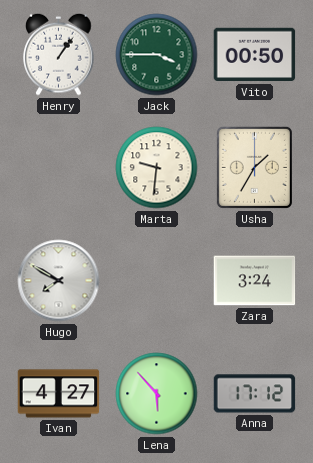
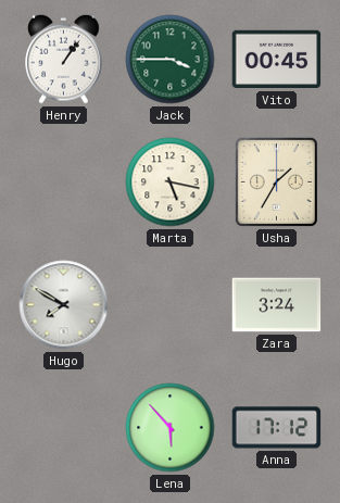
Vito: 00:50 -> 00:45 (277, 60)
Marta: 9:31 -> 5:17 (171, 183)
Ivan: 4:27 -> none (59, 394)
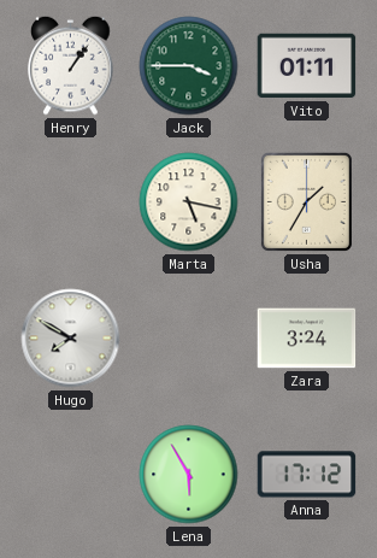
Vito: 00:45 -> 01:11 (307, 66)
Lena: 5:53 -> 5:55 (189, 475)
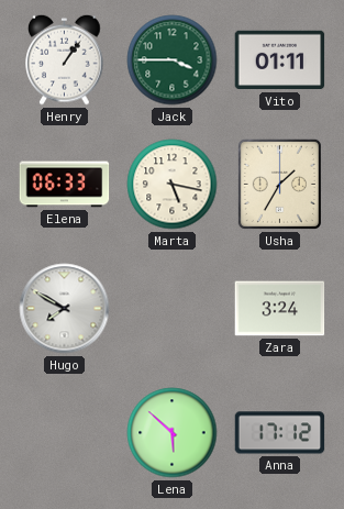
Elena: none -> 06:33 (65, 185)
Lena: 5:55 -> 5:52 (173, 433)
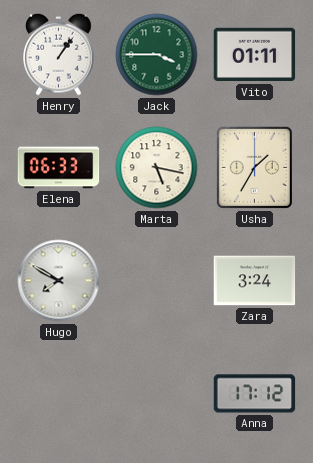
Lena: 5:52 -> none (173, 433)
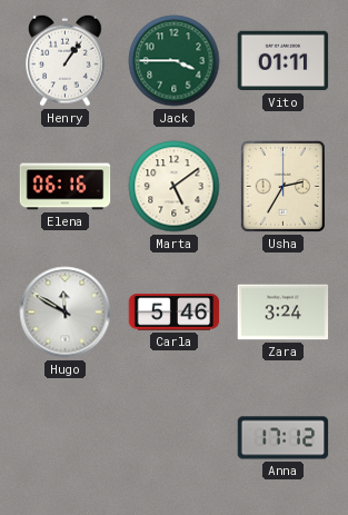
Elena: 06:33 -> 06:16 (66, 187)
Marta: 5:17 -> 5:09 (175, 187)
Usha: 1:35 -> 2:35 (282, 186)
Hugo: 7:50 -> 11:50 (66, 313)
Carla: none -> 5:46 (175, 313)
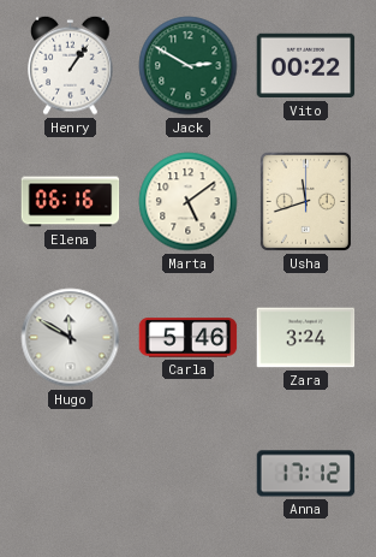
Jack: 3:45 -> 2:50 (189, 66)
Vito: 01:11 -> 00:22 (306, 66)
Usha: 2:35 -> 11:42 (305, 201)
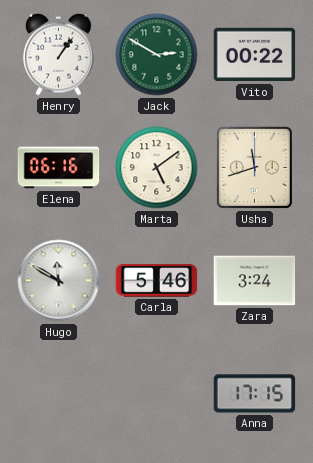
Anna: 17:12 -> 17:15 (255, 394)
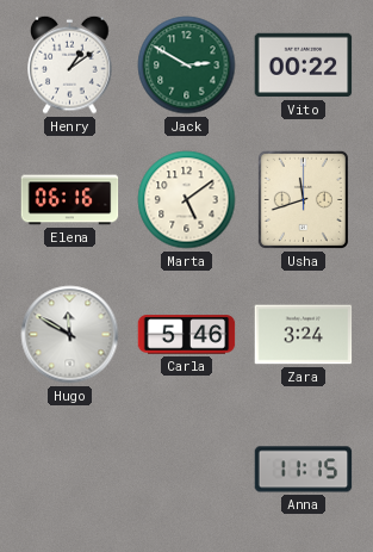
Henry: 1:06 -> 1:09 (70, 64)
Anna: 17:15 -> 11:15 (304, 470)
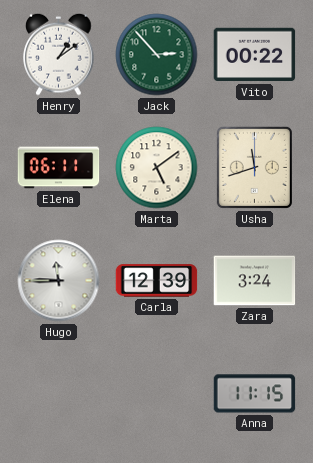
Jack: 2:50 -> 2:53 (157, 55)
Elena: 06:16 -> 06:11 (59, 168)
Hugo: 11:50 -> 11:45 (59, 281)
Carla: 5:46 -> 12:39 (157, 281)
